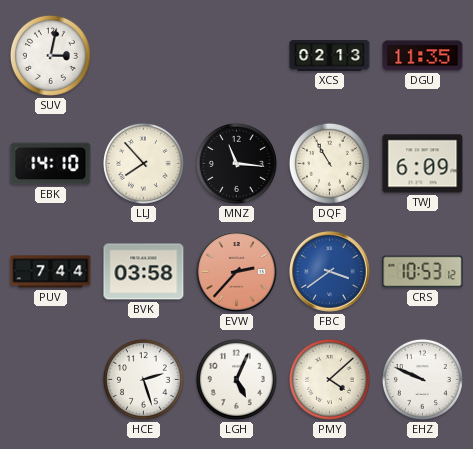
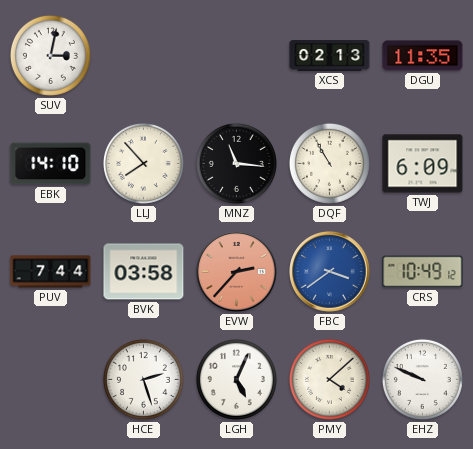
CRS: 10:53 -> 10:49 (423, 272)
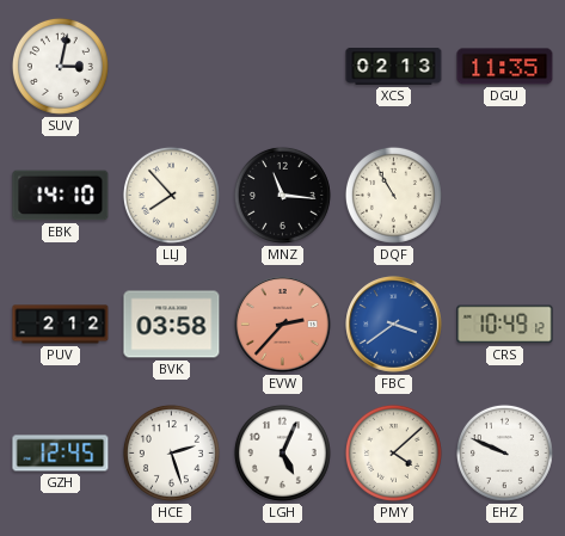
TWJ: 6:09 -> none (423, 164)
PUV: 7:44 -> 2:12 (61, 325)
GZH: none -> 12:45 (61, 454)
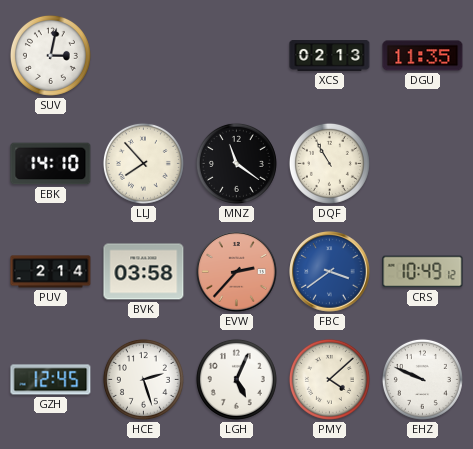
MNZ: 11:16 -> 11:21 (236, 163)
PUV: 2:12 -> 2:14 (51, 272)
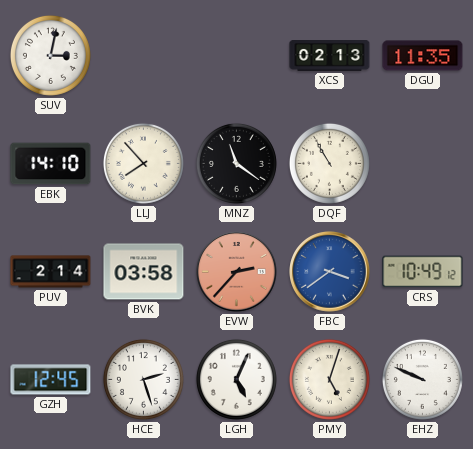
PMY: 4:08 -> 5:03 (329, 379)
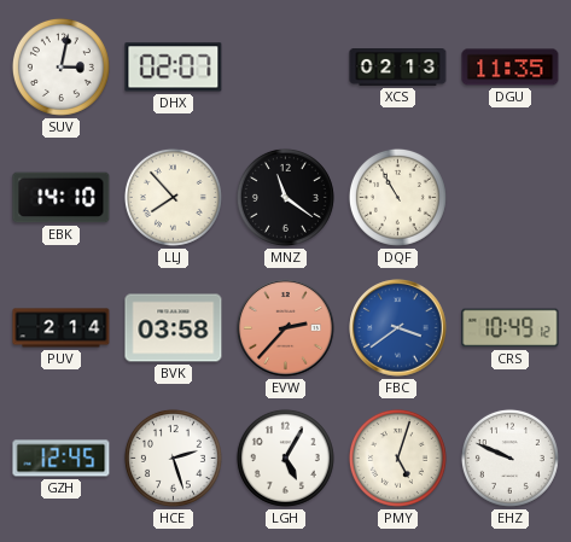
DHX: none -> 02:07 (174, 68)
LGH: 5:04 -> 5:05 (285, 458)
